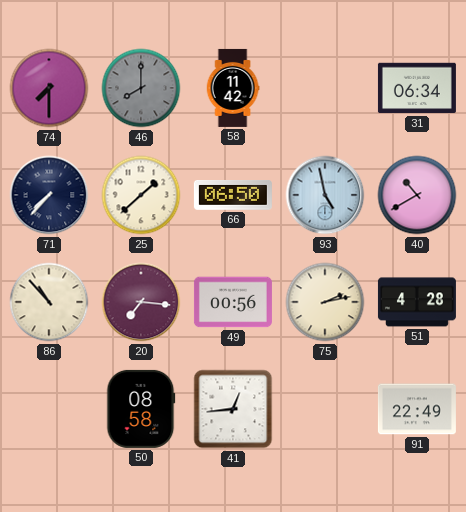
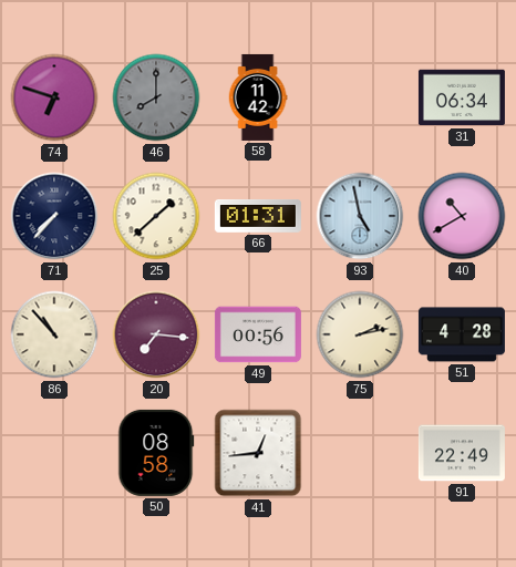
74: 7:30 -> 6:48 (54, 97)
66: 06:50 -> 01:31 (258, 217)
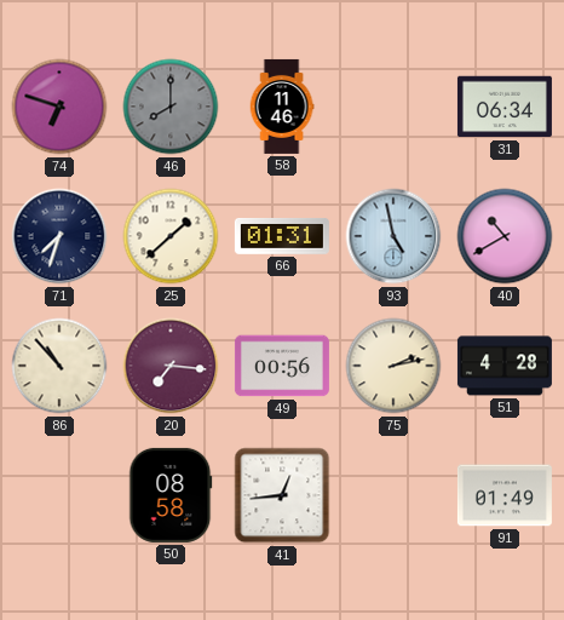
58: 11:42 -> 11:46 (282, 107)
71: 7:37 -> 7:33 (59, 236)
91: 22:49 -> 01:49 (505, 495)
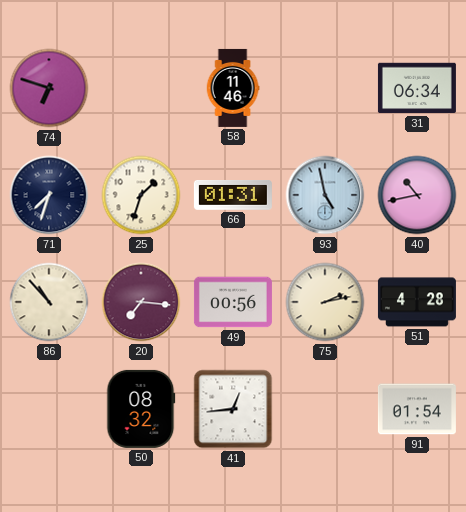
46: 8:00 -> none (171, 107)
25: 1:38 -> 1:33 (141, 195)
40: 10:40 -> 10:43 (417, 195)
50: 08:58 -> 08:32 (141, 409)
91: 01:49 -> 01:54 (417, 409)
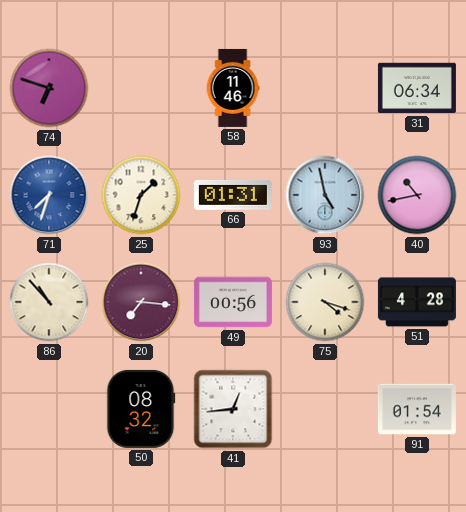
71 dial: navy -> blue (49, 195)
75: 2:13 -> 4:18 (325, 302)
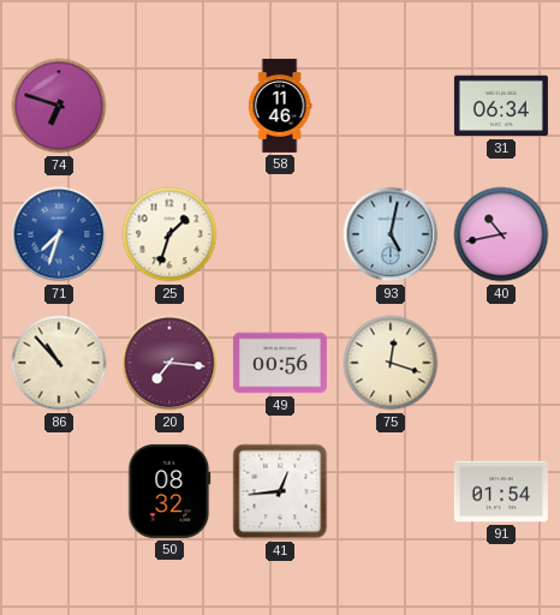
66: 01:31 -> none (233, 196)
93: 4:58 -> 5:02 (391, 234)
75: 4:18 -> 12:18 (391, 363)
51: 4:28 -> none (417, 302)
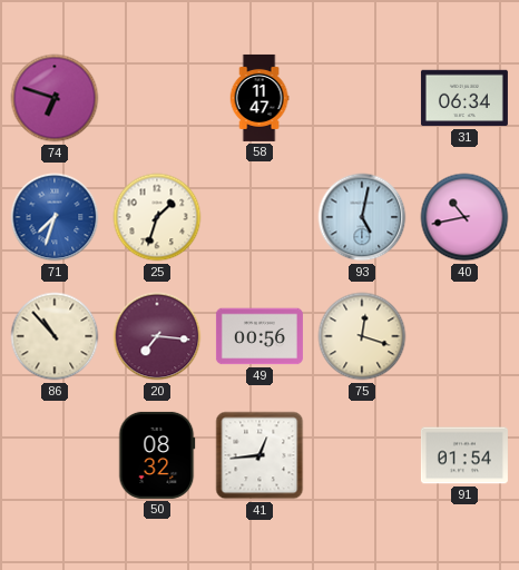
58: 11:46 -> 11:47 (259, 98)
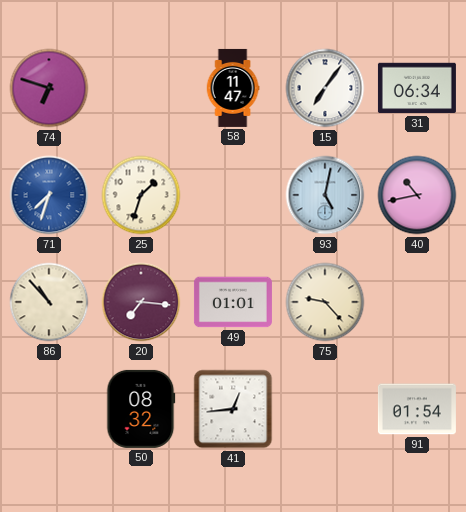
15: none -> 7:06 (325, 88)
49: 00:56 -> 01:01 (233, 302)
75: 12:18 -> 9:23 (325, 302)
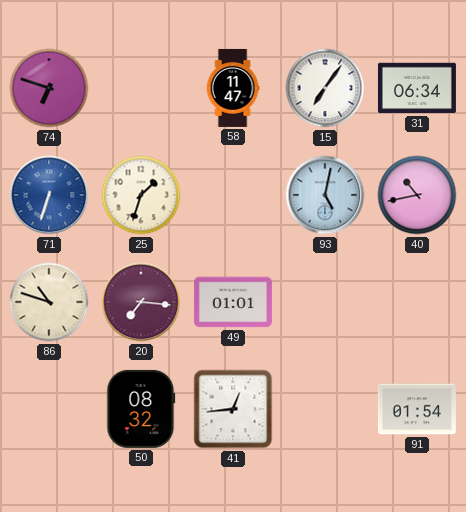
71: 7:33 -> 6:33 (49, 195)
86: 10:53 -> 10:48 (49, 302)
75: 9:23 -> none (325, 302)
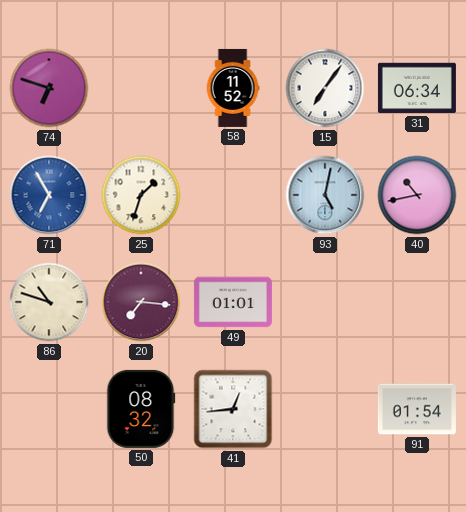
58: 11:47 -> 11:52 (233, 88)
71: 6:33 -> 6:55 (49, 195)
